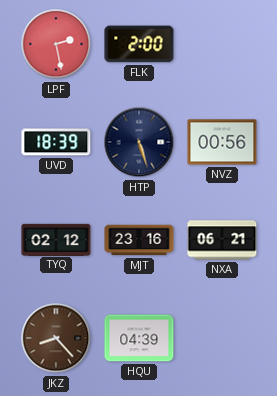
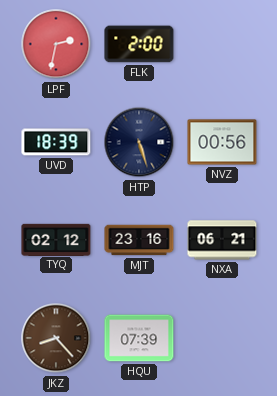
LPF: 2:28 -> 2:32 (56, 44)
HQU: 04:39 -> 07:39 (139, 338)
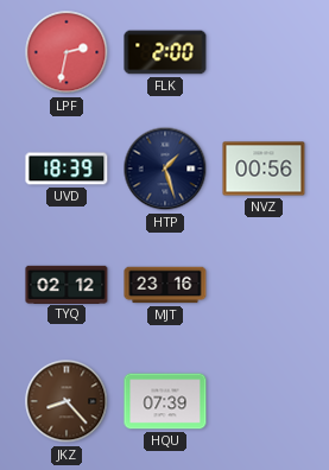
HTP: 5:27 -> 1:27 (165, 169)
NXA: 06:21 -> none (222, 240)
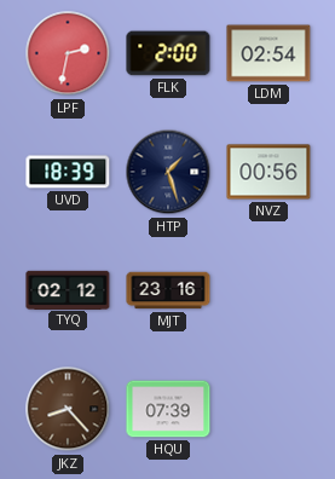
LDM: none -> 02:54 (268, 53)
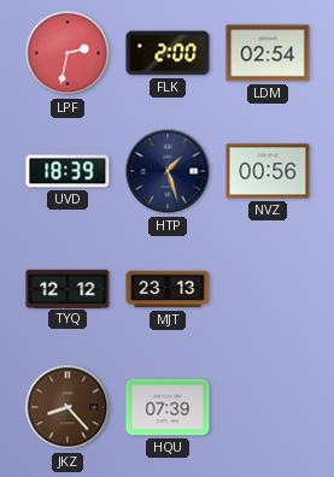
TYQ: 02:12 -> 12:12 (68, 288)
MJT: 23:16 -> 23:13 (168, 289)
